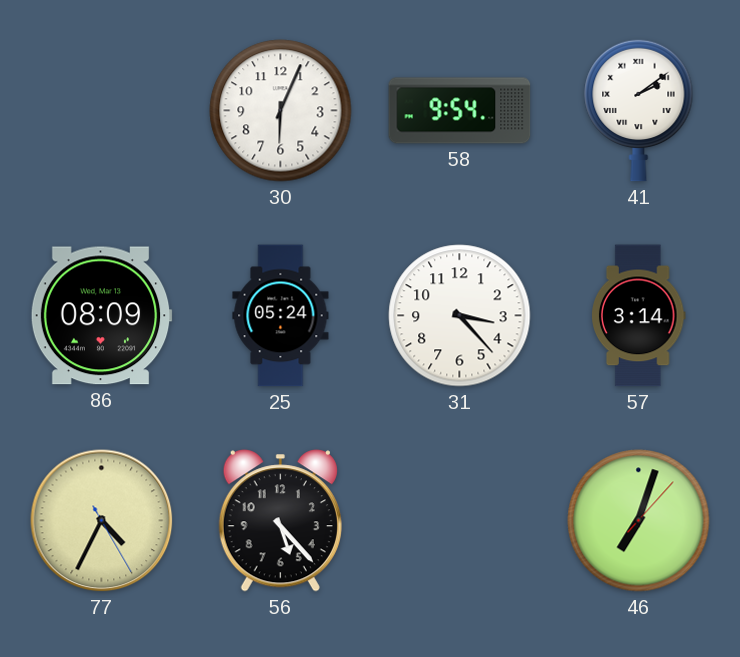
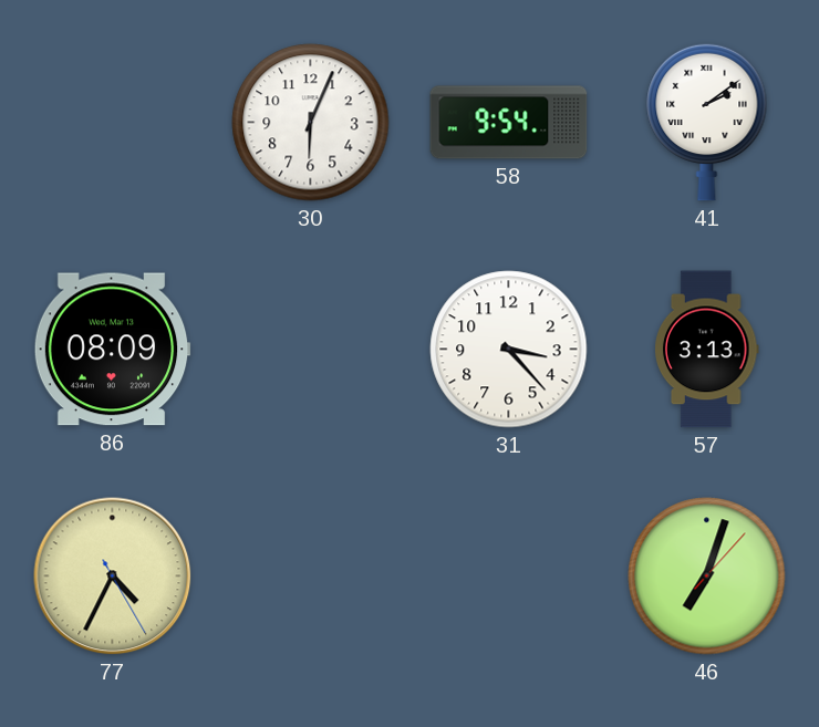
25: 05:24 -> none (281, 316)
57: 3:14 -> 3:13 (707, 350)
56: 5:23 -> none (280, 521)
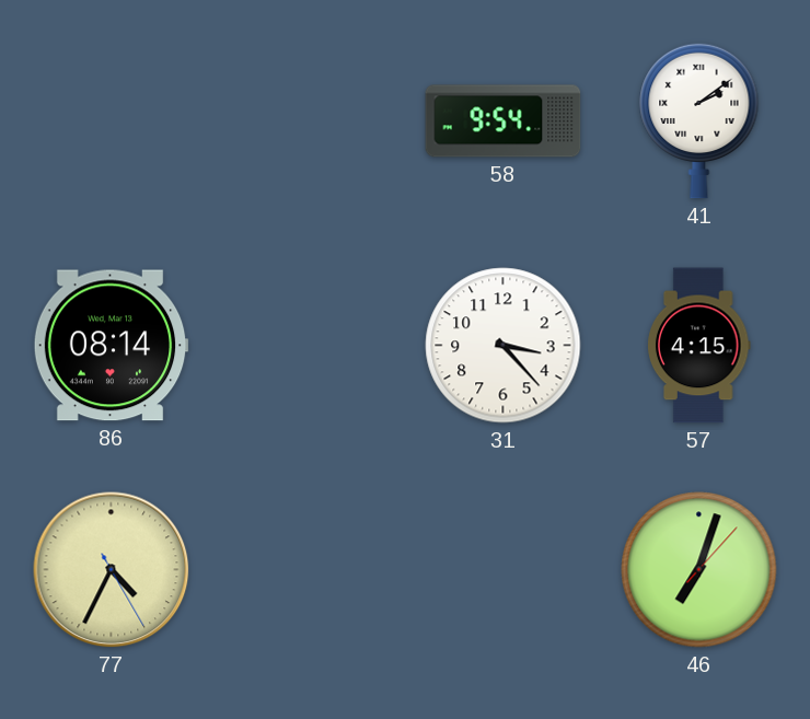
30: 6:04 -> none (311, 123)
86: 08:09 -> 08:14 (111, 346)
57: 3:13 -> 4:15 (699, 346)
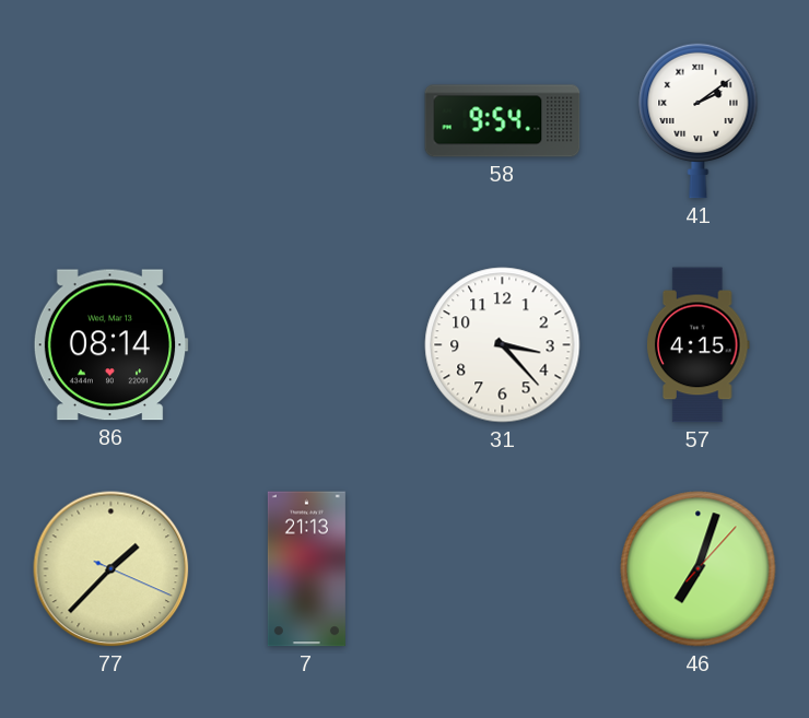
77: 4:34 -> 1:37 (112, 569)
7: none -> 21:13 (306, 569)
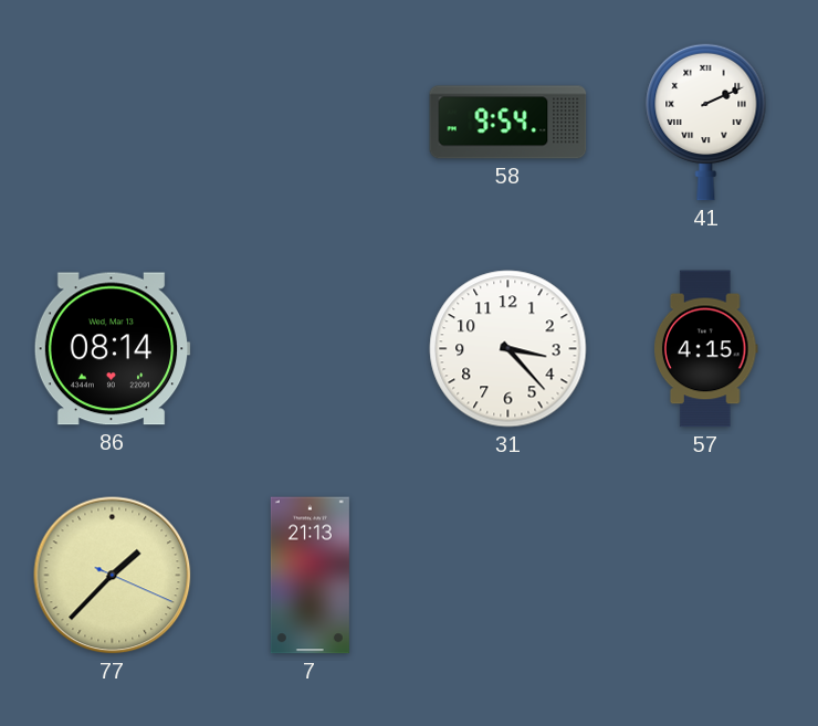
41: 2:09 -> 2:11 (706, 122)
46: 7:03 -> none (699, 569)
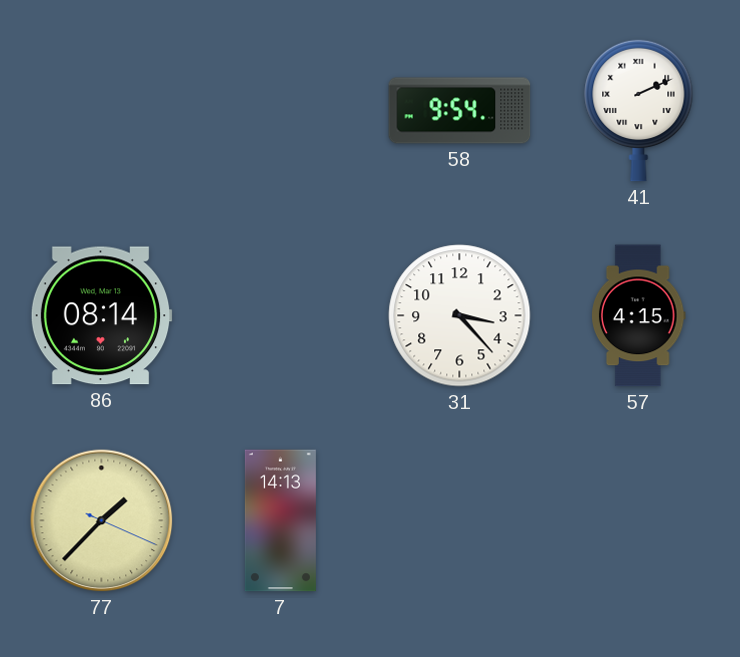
7: 21:13 -> 14:13 (280, 521)
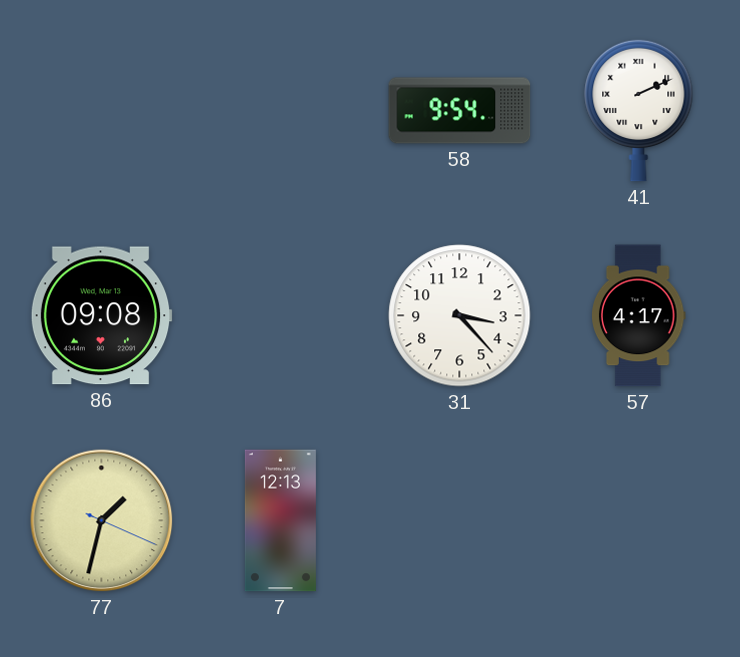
86: 08:14 -> 09:08 (101, 316)
57: 4:15 -> 4:17 (639, 316)
77: 1:37 -> 1:32 (102, 521)
7: 14:13 -> 12:13 (280, 521)
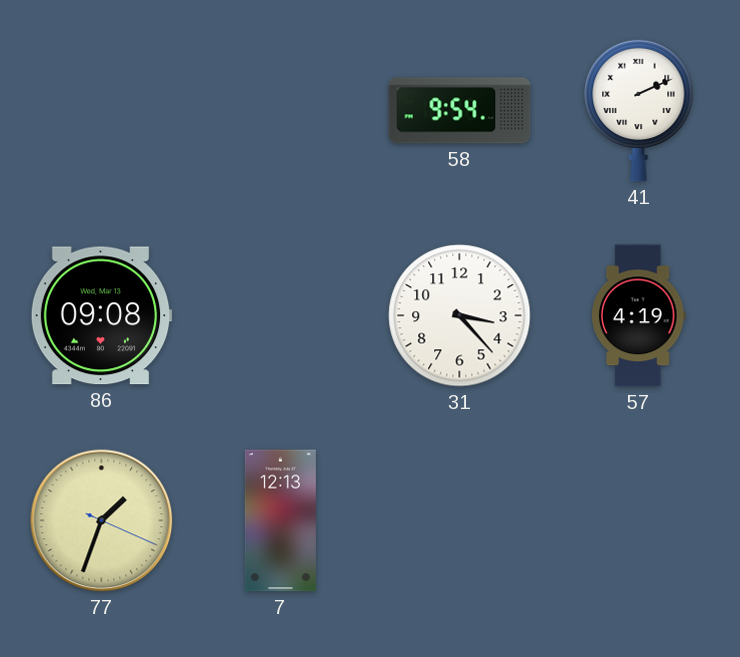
57: 4:17 -> 4:19 (639, 316)
77: 1:32 -> 1:33 (102, 521)
